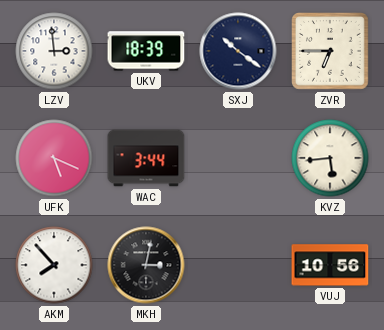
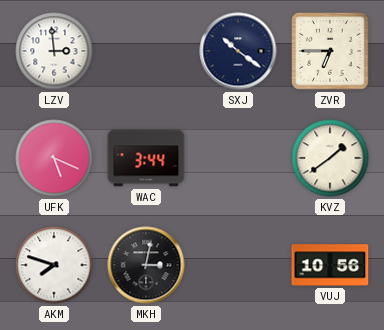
UKV: 18:39 -> none (146, 51)
KVZ: 5:44 -> 1:39 (330, 158)
AKM: 7:53 -> 7:48 (54, 265)
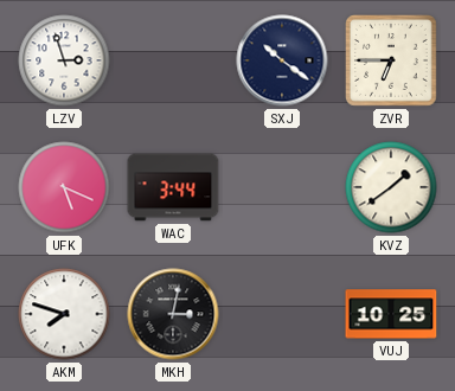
LZV: 2:59 -> 2:57 (64, 60)
VUJ: 10:56 -> 10:25 (391, 314)
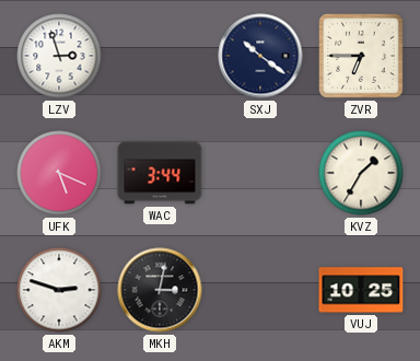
KVZ: 1:39 -> 1:35 (361, 173)
AKM: 7:48 -> 2:48 (59, 290)
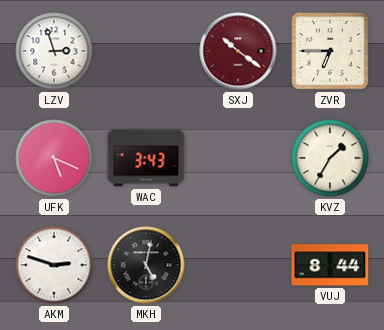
SXJ dial: navy -> burgundy (238, 51)
WAC: 3:44 -> 3:43 (146, 158)
MKH: 3:02 -> 5:02 (146, 265)
VUJ: 10:25 -> 8:44 (330, 265)
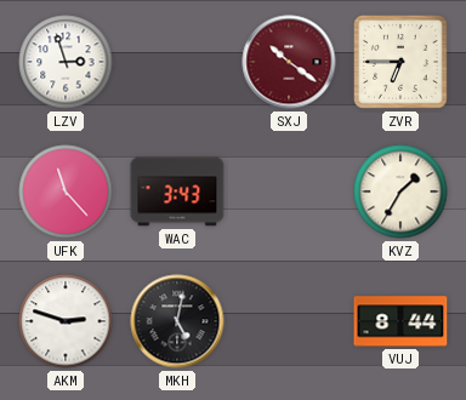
UFK: 5:19 -> 11:23 (66, 192)
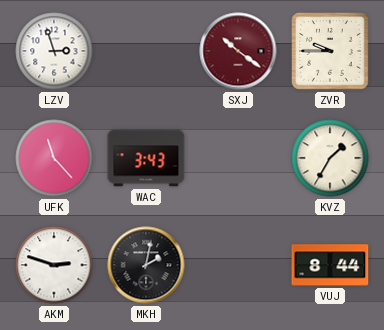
ZVR: 6:45 -> 9:45 (331, 52)
MKH: 5:02 -> 2:02 (146, 265)
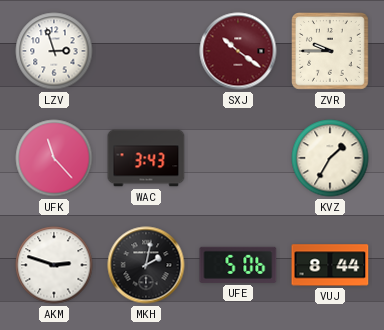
UFE: none -> 5:06 (238, 265)
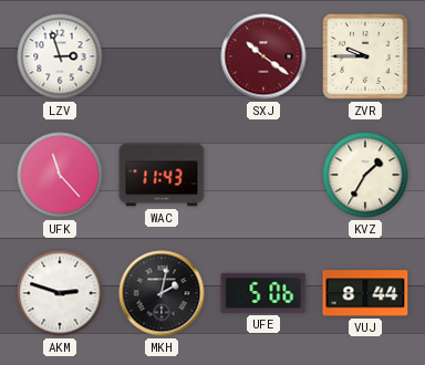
WAC: 3:43 -> 11:43 (162, 175)
